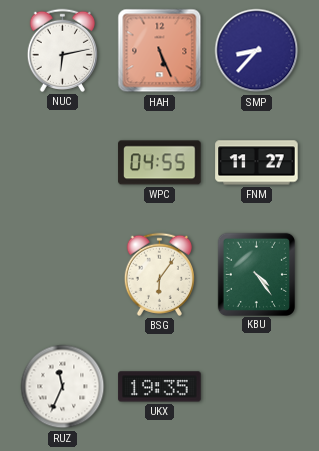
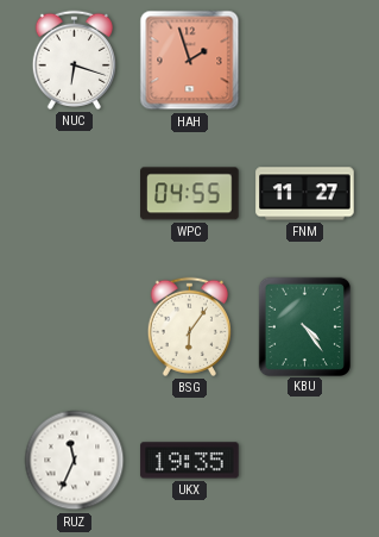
NUC: 6:13 -> 6:18 (74, 60)
HAH: 5:26 -> 1:57 (190, 61)
SMP: 8:37 -> none (257, 51)
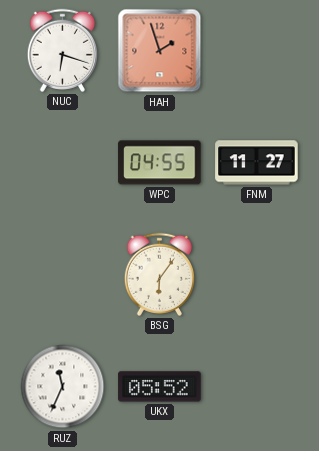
KBU: 4:24 -> none (304, 326)
UKX: 19:35 -> 05:52 (160, 387)
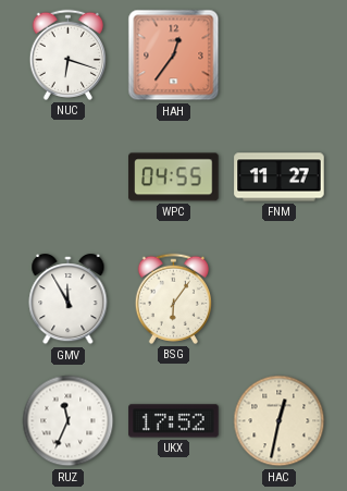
HAH: 1:57 -> 12:36 (174, 56)
GMV: none -> 11:55 (69, 299)
UKX: 05:52 -> 17:52 (174, 421)
HAC: none -> 12:32 (280, 421)
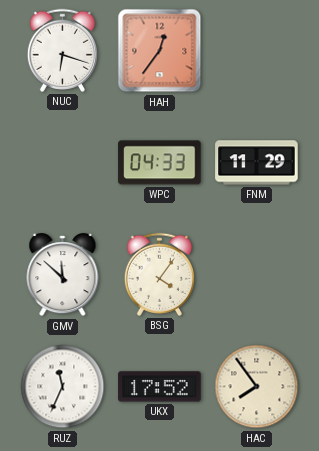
WPC: 04:55 -> 04:33 (160, 163)
FNM: 11:27 -> 11:29 (257, 163)
GMV: 11:55 -> 11:52 (63, 275)
BSG: 6:06 -> 4:06 (159, 274)
HAC: 12:32 -> 7:54 (257, 387)
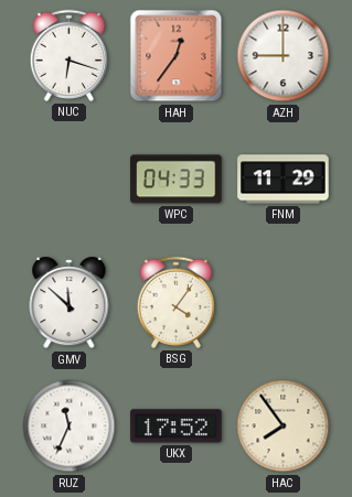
AZH: none -> 9:00 (284, 56)
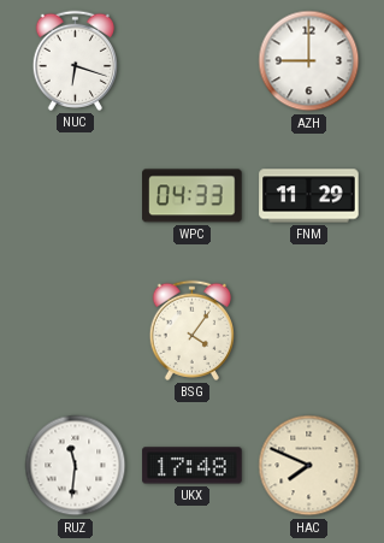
HAH: 12:36 -> none (177, 56)
GMV: 11:52 -> none (70, 303)
RUZ: 11:34 -> 11:31 (76, 466)
UKX: 17:52 -> 17:48 (193, 466)
HAC: 7:54 -> 7:49 (309, 466)
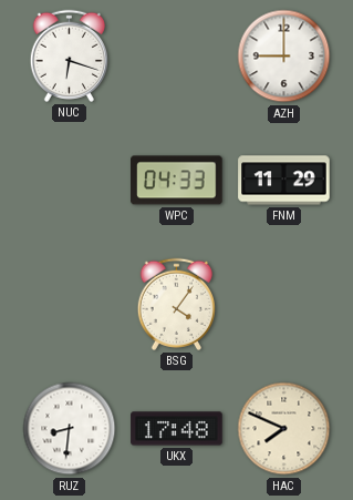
RUZ: 11:31 -> 8:31 (70, 429)
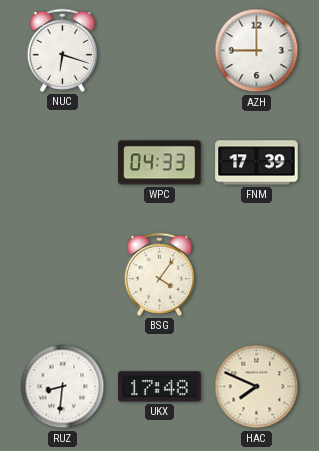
FNM: 11:29 -> 17:39 (257, 163)
